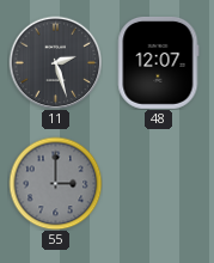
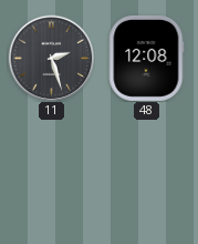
48: 12:07 -> 12:08 (147, 58)
55: 3:00 -> none (55, 183)
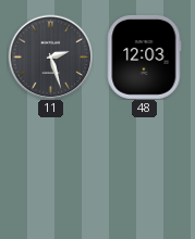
48: 12:08 -> 12:03 (145, 56)
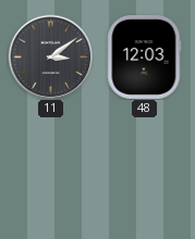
11: 2:27 -> 3:09 (50, 56)
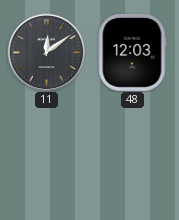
11: 3:09 -> 12:09 (46, 52)
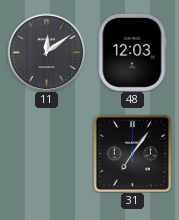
31: none -> 7:06 (132, 153)
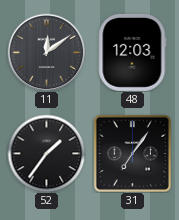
52: none -> 1:36 (46, 153)
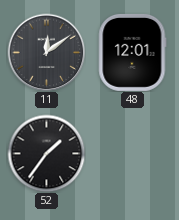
48: 12:03 -> 12:01 (133, 52)
31: 7:06 -> none (132, 153)
